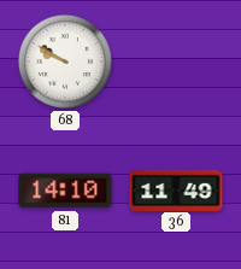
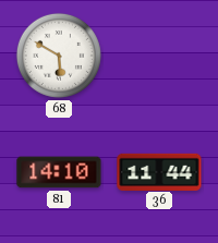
68: 9:50 -> 5:50 (59, 56)
36: 11:49 -> 11:44 (159, 171)
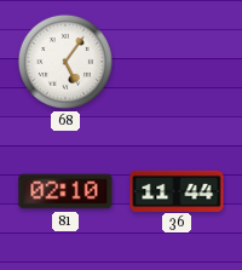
68: 5:50 -> 5:06 (65, 62)
81: 14:10 -> 02:10 (65, 191)
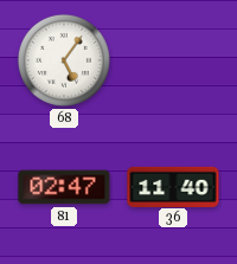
81: 02:10 -> 02:47 (64, 187)
36: 11:44 -> 11:40 (173, 186)
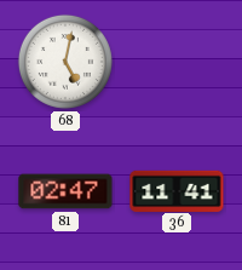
68: 5:06 -> 5:02 (65, 62)
36: 11:40 -> 11:41 (177, 190)
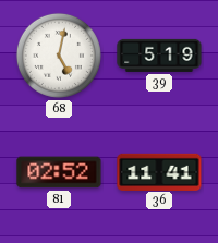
39: none -> 5:19 (159, 56)
81: 02:47 -> 02:52 (59, 172)
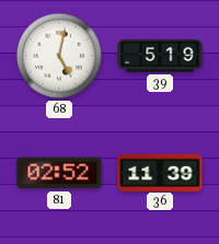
36: 11:41 -> 11:39 (160, 172)
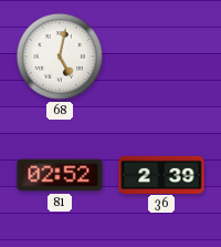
39: 5:19 -> none (160, 56)
36: 11:39 -> 2:39 (161, 174)
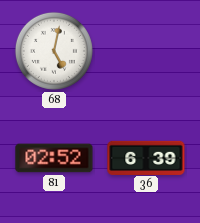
36: 2:39 -> 6:39 (146, 157)
